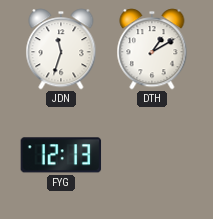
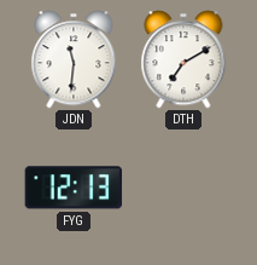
JDN: 11:33 -> 11:31 (74, 59)
DTH: 1:10 -> 7:10 (183, 59)
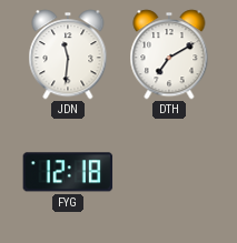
FYG: 12:13 -> 12:18 (68, 172)
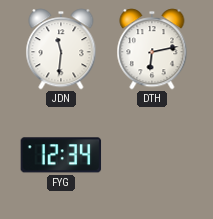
DTH: 7:10 -> 6:13 (152, 49)
FYG: 12:18 -> 12:34 (61, 155)
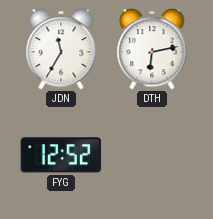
JDN: 11:31 -> 11:35 (61, 49)
FYG: 12:34 -> 12:52 (61, 155)
